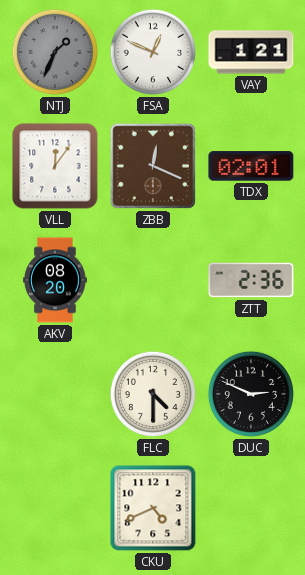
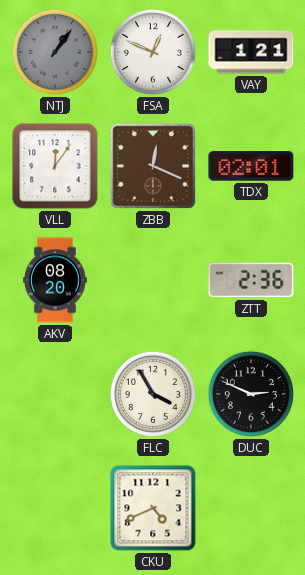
NTJ: 1:34 -> 1:06 (55, 52)
FLC: 4:30 -> 3:55 (153, 394)
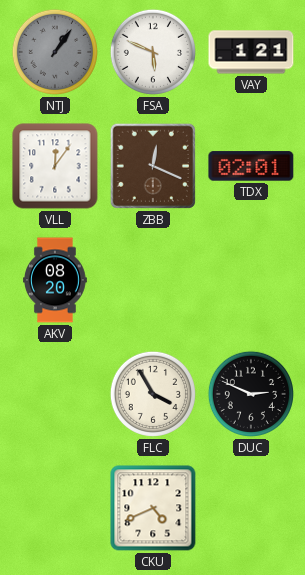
FSA: 12:49 -> 5:49 (153, 52)
ZTT: 2:36 -> none (251, 280)
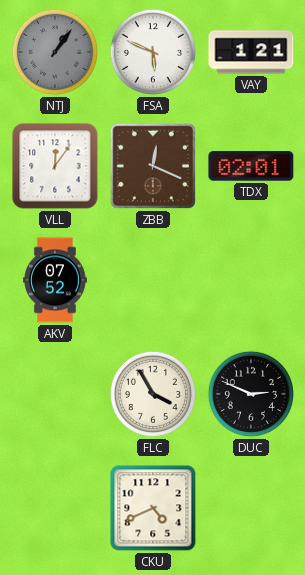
AKV: 08:20 -> 07:52 (56, 280)
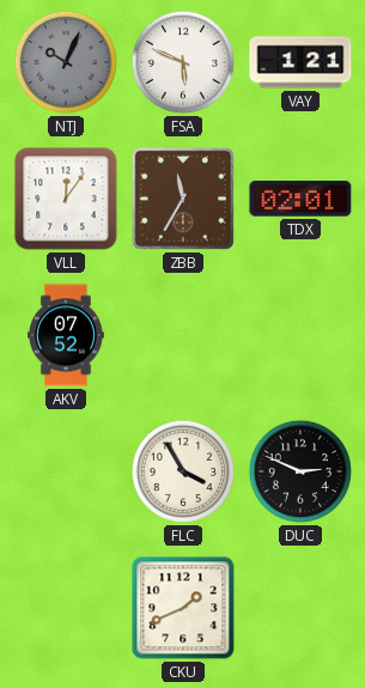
NTJ: 1:06 -> 10:04 (66, 62)
ZBB: 12:19 -> 11:35 (183, 199)
CKU: 4:41 -> 1:41 (183, 608)
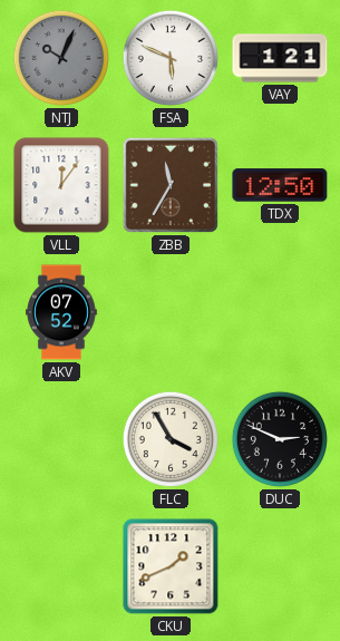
TDX: 02:01 -> 12:50 (280, 185)
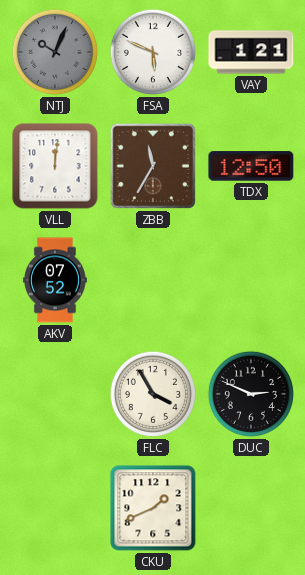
VLL: 12:06 -> 12:01 (55, 166)
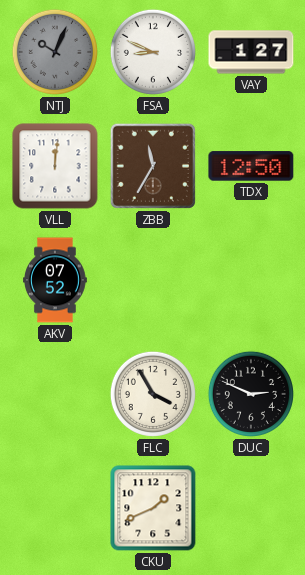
FSA: 5:49 -> 8:49 (153, 52)
VAY: 1:21 -> 1:27 (251, 52)
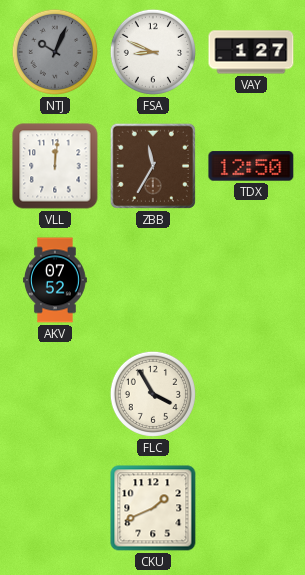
DUC: 2:49 -> none (251, 394)
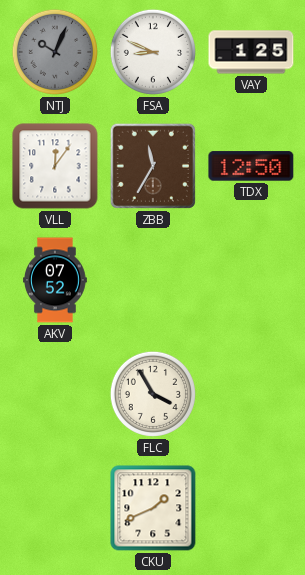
VAY: 1:27 -> 1:25 (251, 52)
VLL: 12:01 -> 12:06 (55, 166)
